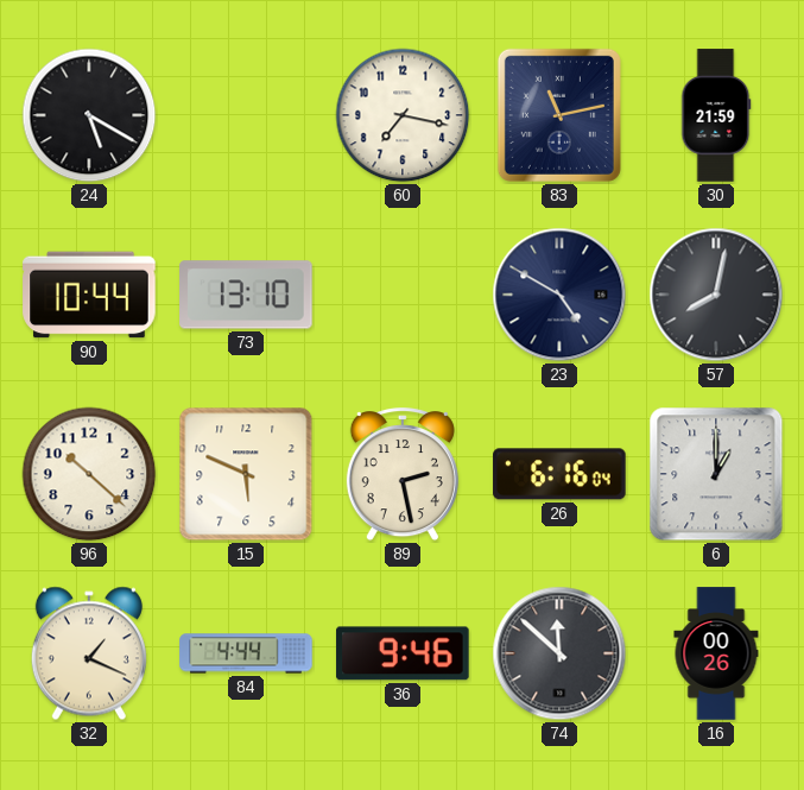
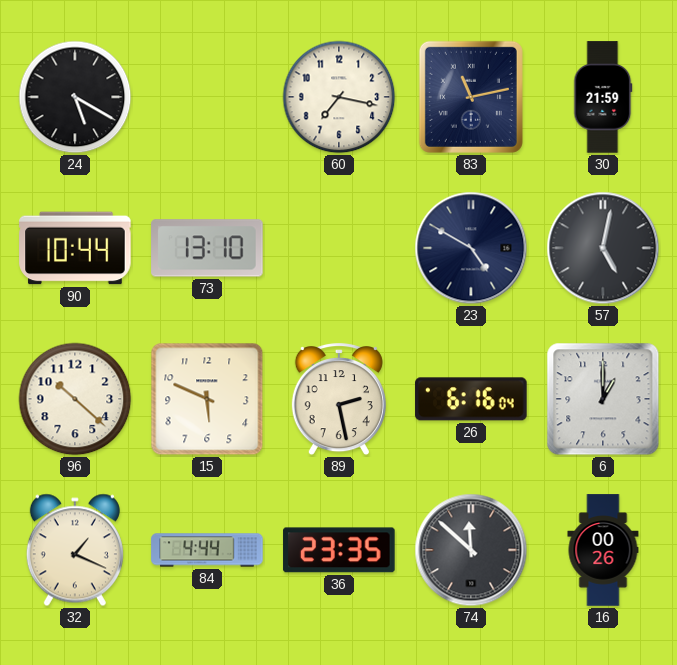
57: 8:02 -> 5:02 (603, 248)
36: 9:46 -> 23:35 (339, 550)
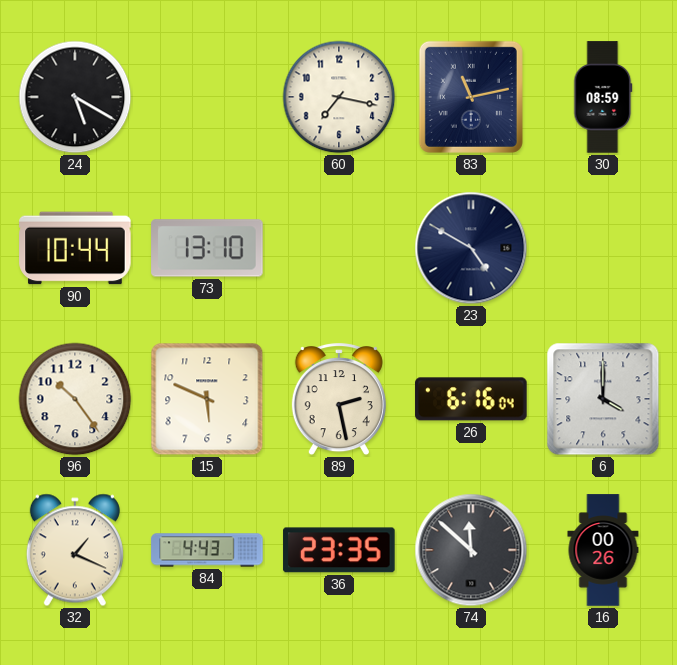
30: 21:59 -> 08:59 (603, 97)
57: 5:02 -> none (603, 248)
96: 10:22 -> 10:24 (75, 399)
6: 1:00 -> 4:00 (603, 399)
84: 4:44 -> 4:43 (207, 550)
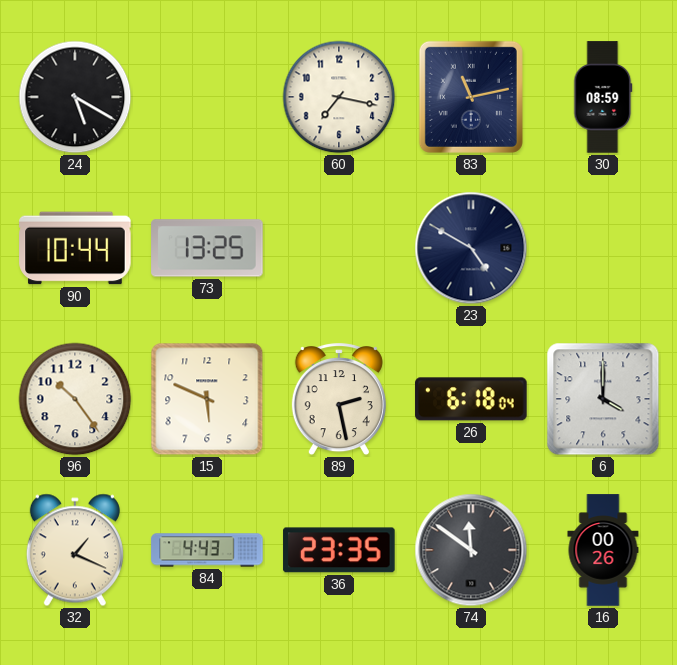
73: 13:10 -> 13:25 (207, 248)
26: 6:16 -> 6:18 (471, 399)
74: 11:52 -> 11:51 (471, 550)
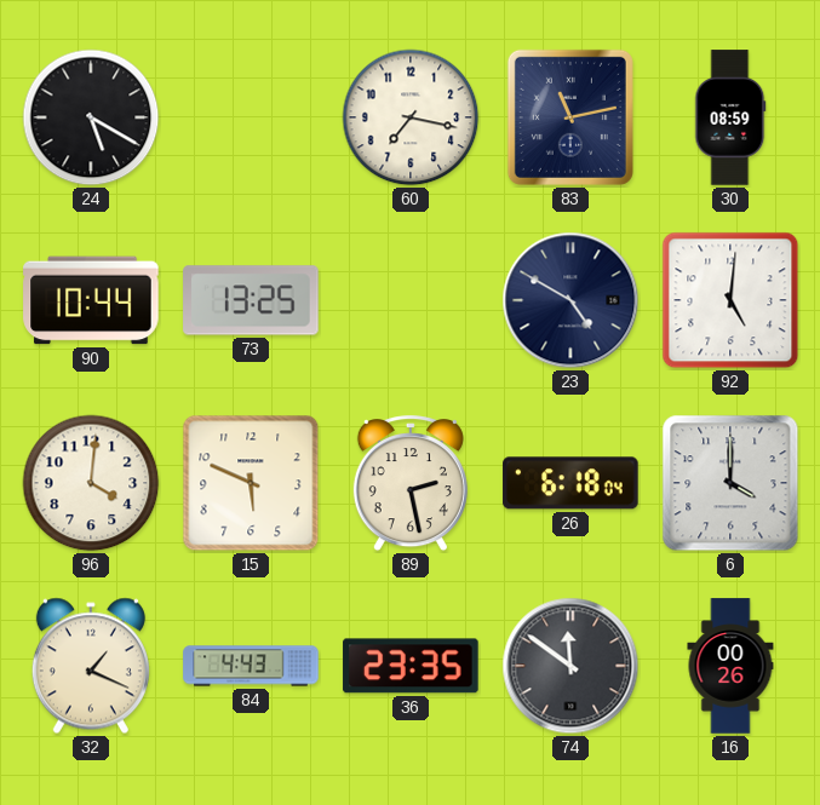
92: none -> 5:01 (730, 300)
96: 10:24 -> 4:01 (91, 483)
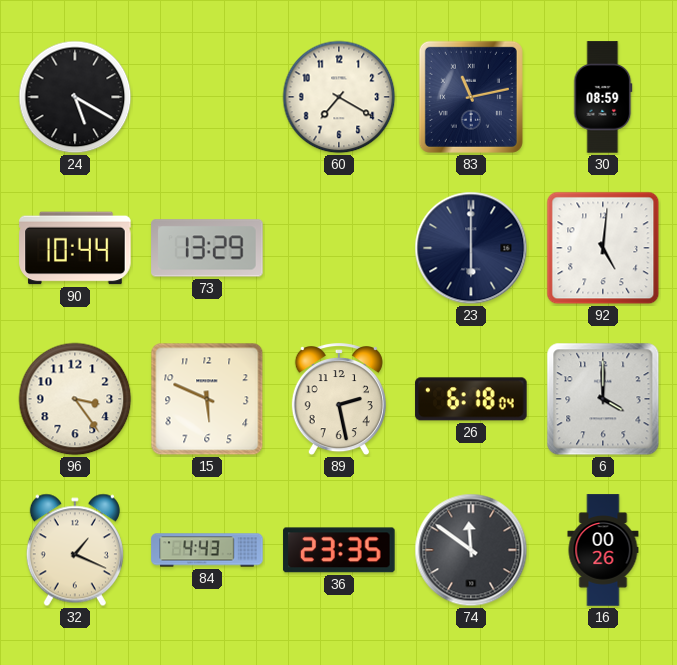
60: 7:17 -> 7:20 (339, 97)
73: 13:25 -> 13:29 (207, 248)
23: 4:50 -> 6:00 (471, 248)
96: 4:01 -> 3:24 (75, 399)
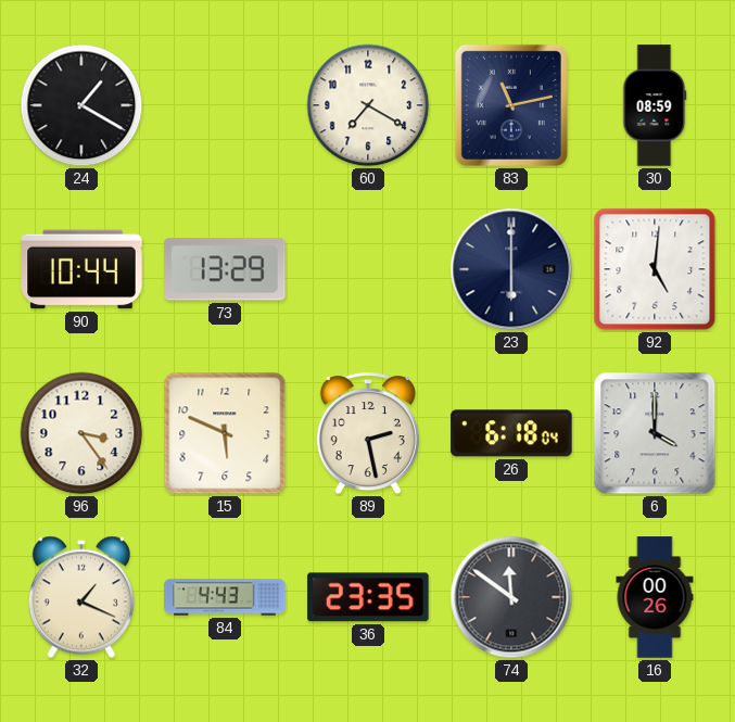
24: 5:20 -> 1:20 (81, 105)
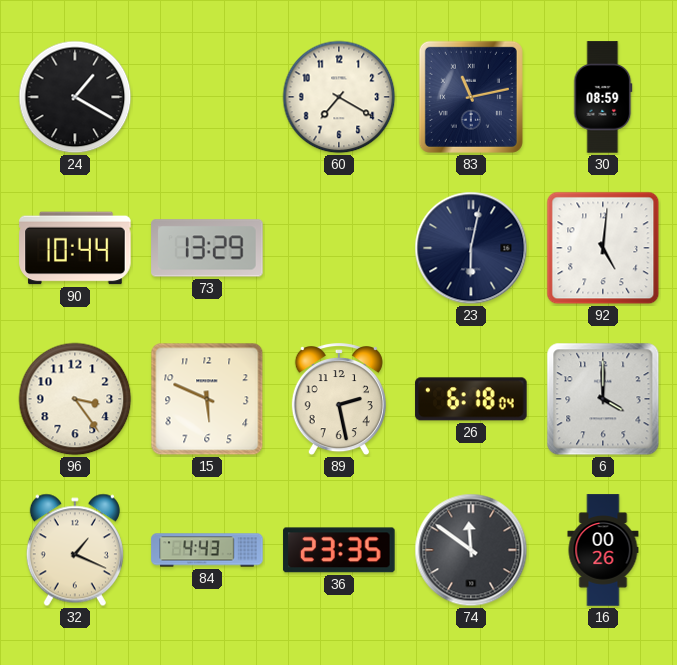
23: 6:00 -> 6:02 (471, 248)
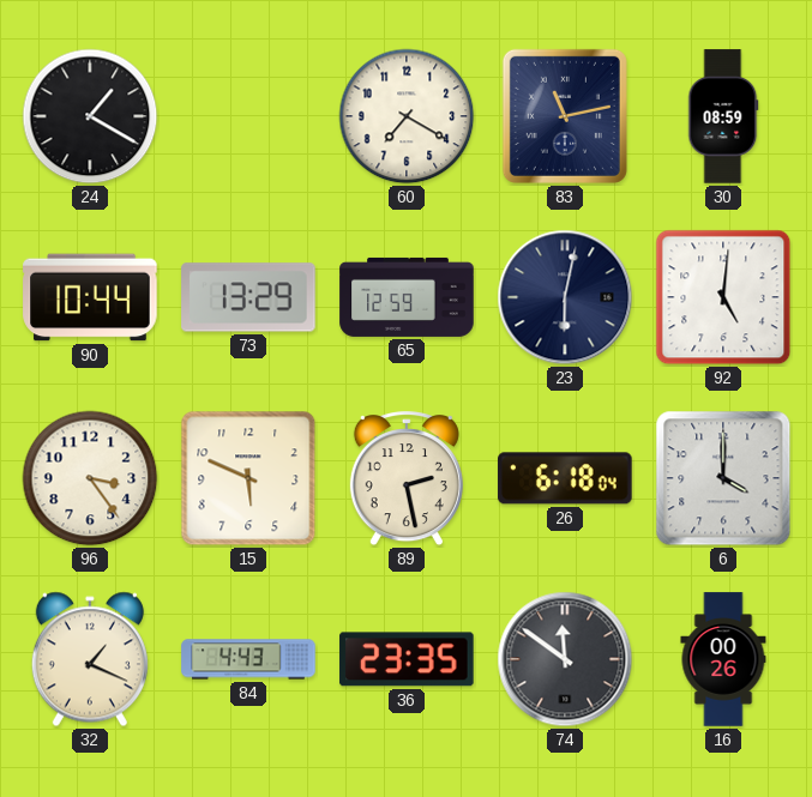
65: none -> 12:59 (407, 297)
